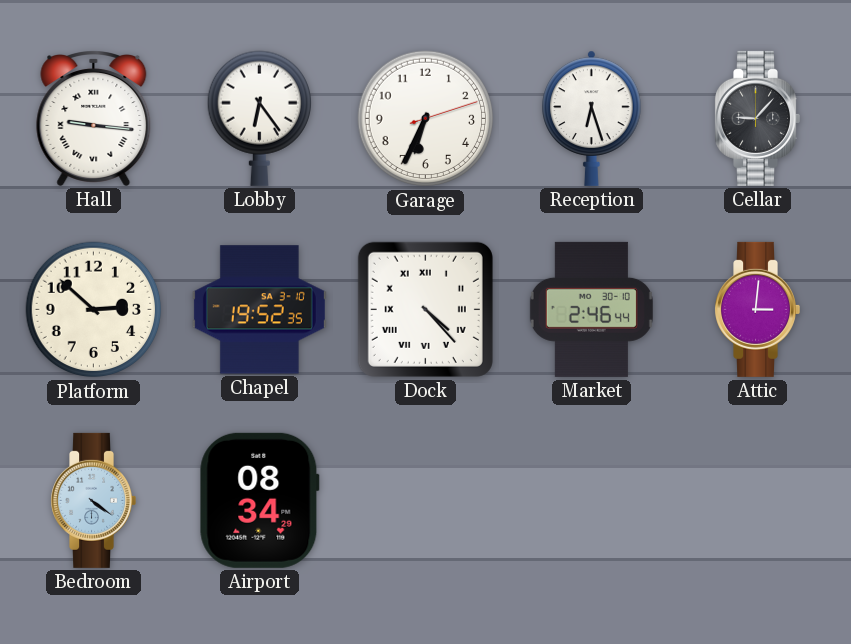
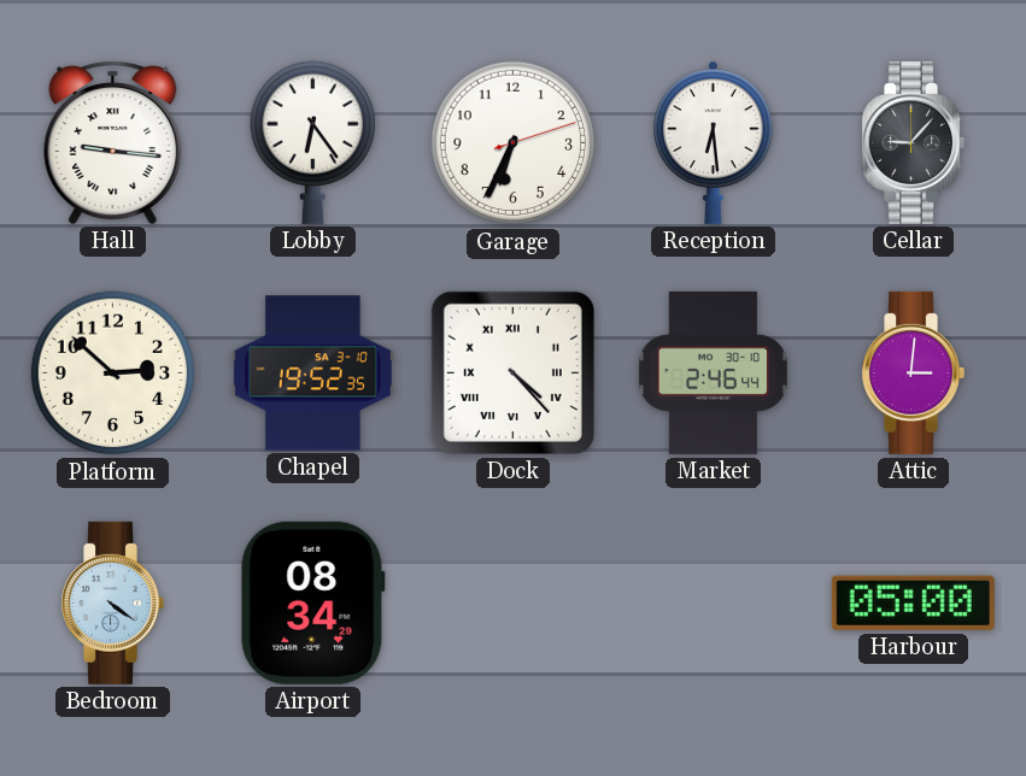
Reception: 6:27 -> 6:29 (714, 142)
Harbour: none -> 05:00 (913, 602)
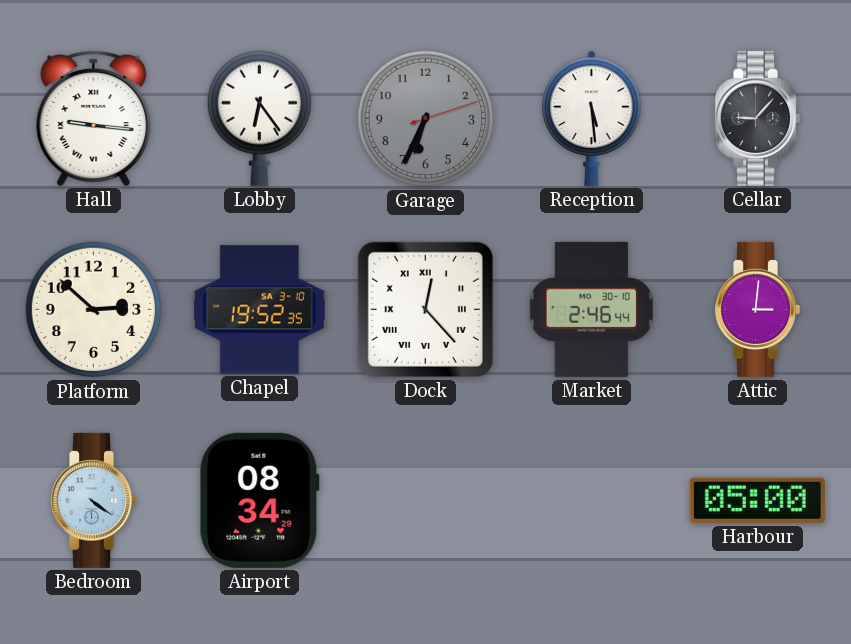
Garage dial: white -> grey (426, 119)
Reception: 6:29 -> 5:29 (592, 118)
Dock: 4:23 -> 12:23 (425, 309)
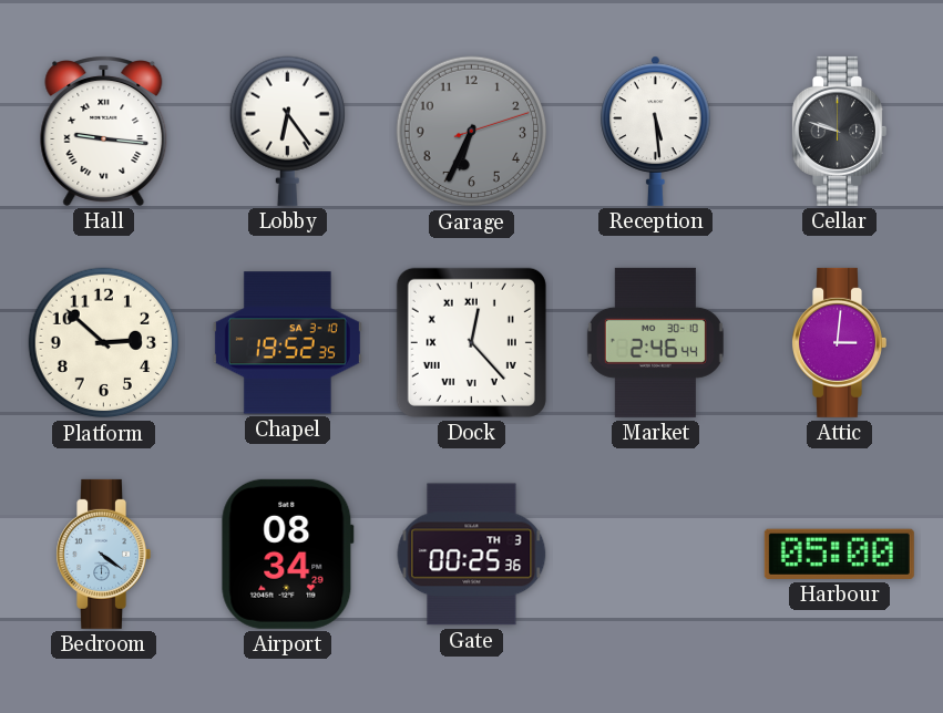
Cellar: 9:07 -> 9:48 (839, 131)
Gate: none -> 00:25 (472, 555)
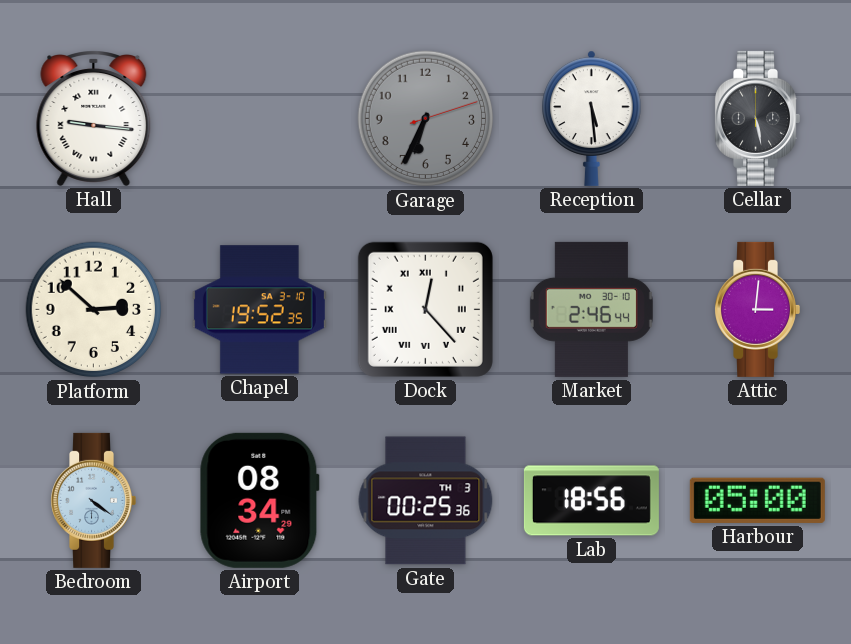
Lobby: 6:24 -> none (287, 131)
Cellar: 9:48 -> 5:28 (757, 118)
Lab: none -> 18:56 (591, 501)
